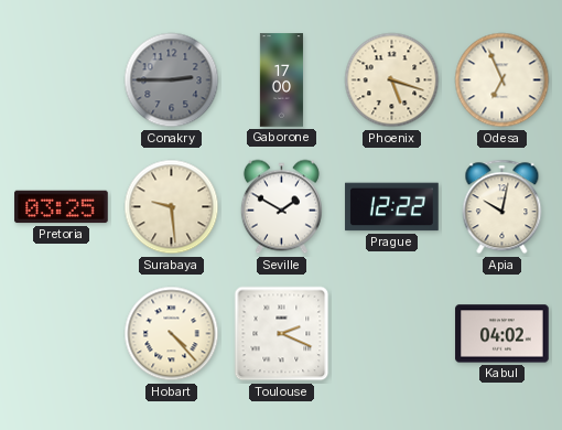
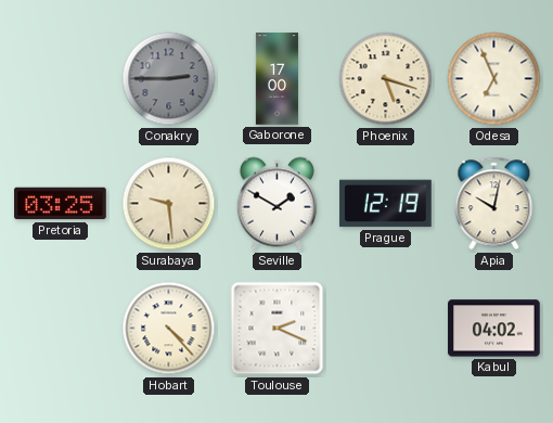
Prague: 12:22 -> 12:19 (386, 204)
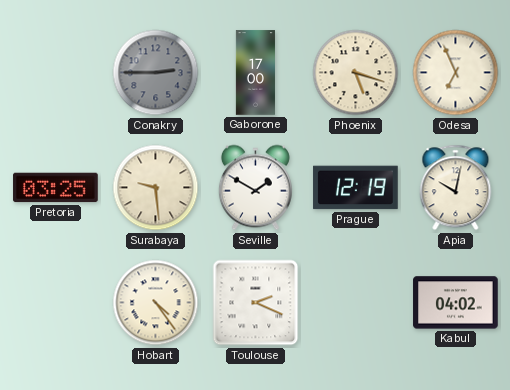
Hobart: 4:23 -> 4:24 (156, 303)
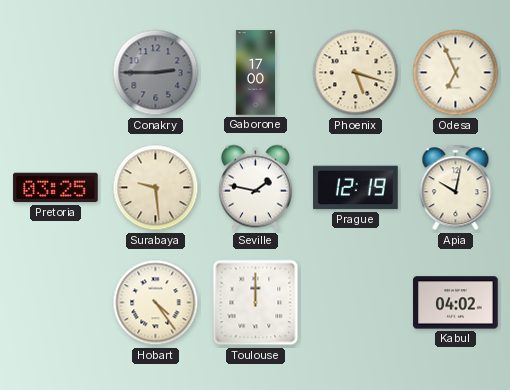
Seville: 1:50 -> 1:47 (255, 188)
Toulouse: 2:19 -> 12:00 (256, 303)
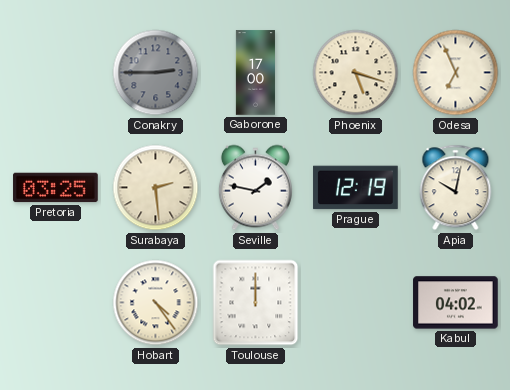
Surabaya: 9:29 -> 2:29 (156, 188)
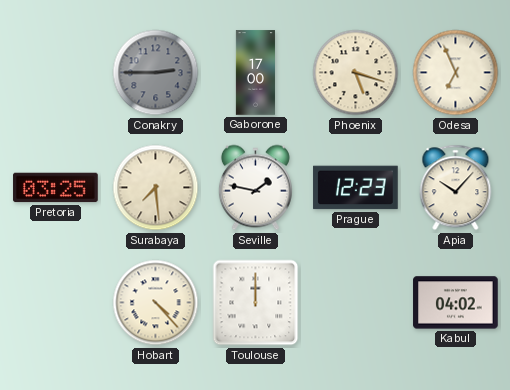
Surabaya: 2:29 -> 7:29 (156, 188)
Prague: 12:19 -> 12:23 (356, 188)
Apia: 10:02 -> 10:07 (456, 188)
Hobart: 4:24 -> 4:23 (156, 303)
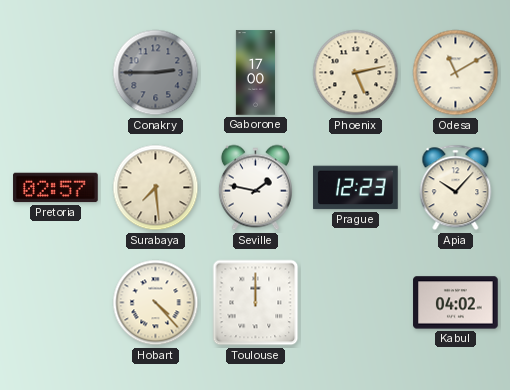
Phoenix: 5:18 -> 5:13 (356, 73)
Odesa: 6:56 -> 11:10 (456, 73)
Pretoria: 03:25 -> 02:57 (56, 188)
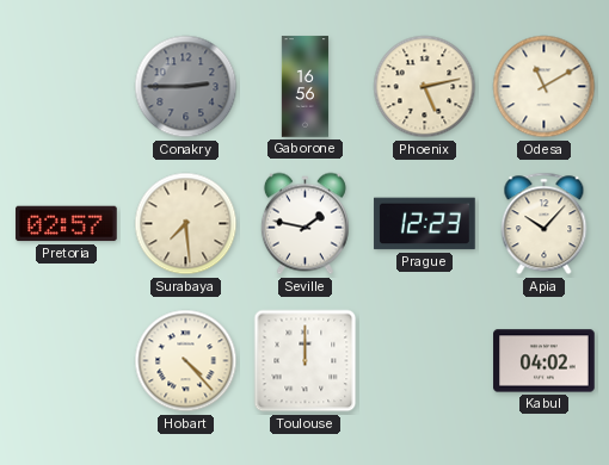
Gaborone: 17:00 -> 16:56 (304, 87)
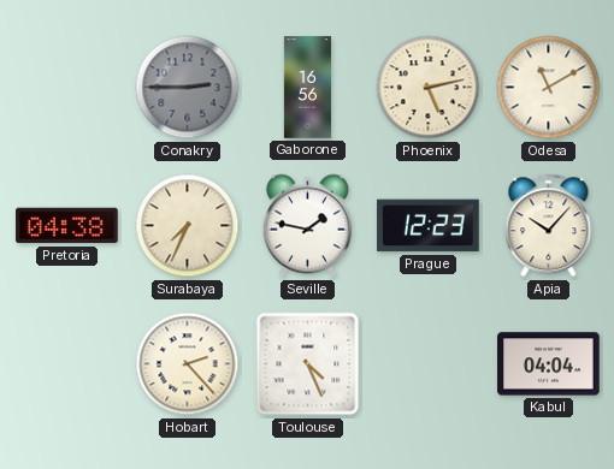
Pretoria: 02:57 -> 04:38 (67, 226)
Surabaya: 7:29 -> 7:34 (188, 226)
Hobart: 4:23 -> 2:23 (188, 364)
Toulouse: 12:00 -> 4:26 (308, 364)
Kabul: 04:02 -> 04:04 (549, 364)
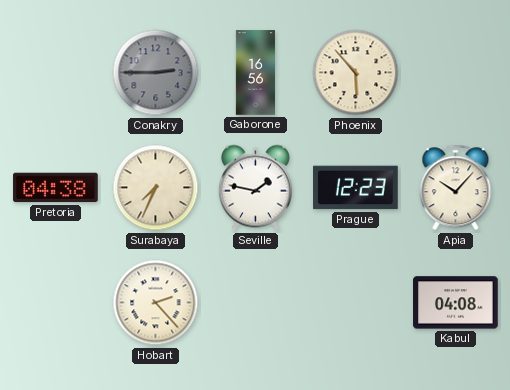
Phoenix: 5:13 -> 5:53 (356, 73)
Odesa: 11:10 -> none (549, 88)
Toulouse: 4:26 -> none (308, 364)
Kabul: 04:04 -> 04:08 (456, 303)
